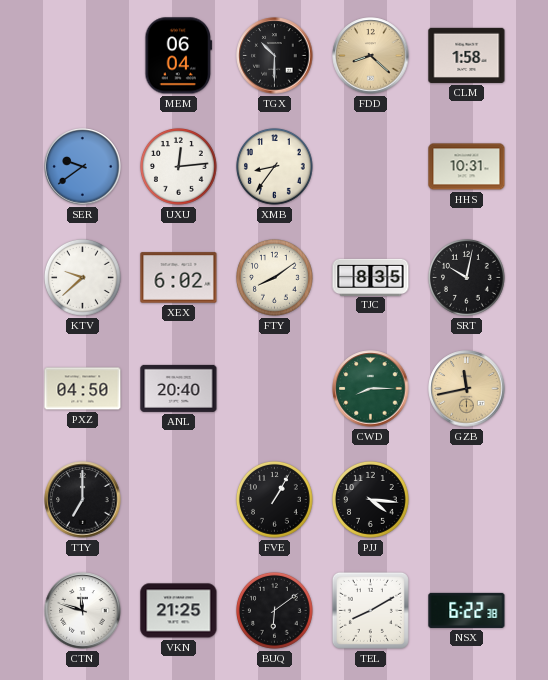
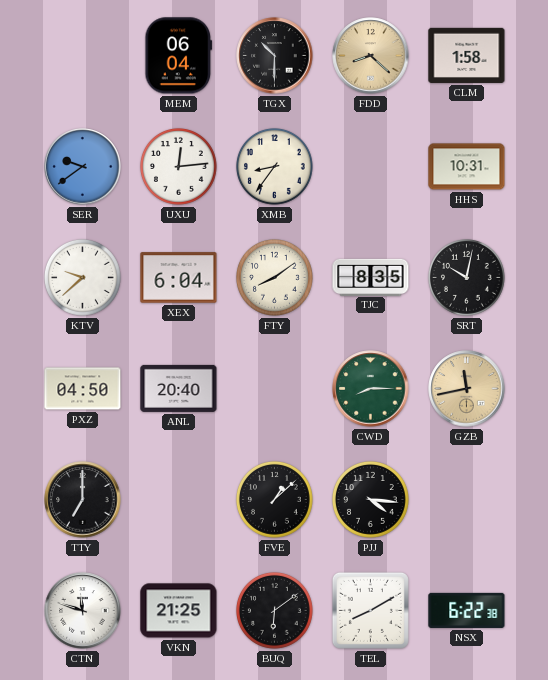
XEX: 6:02 -> 6:04 (179, 278)
FVE: 1:05 -> 1:08 (275, 500)
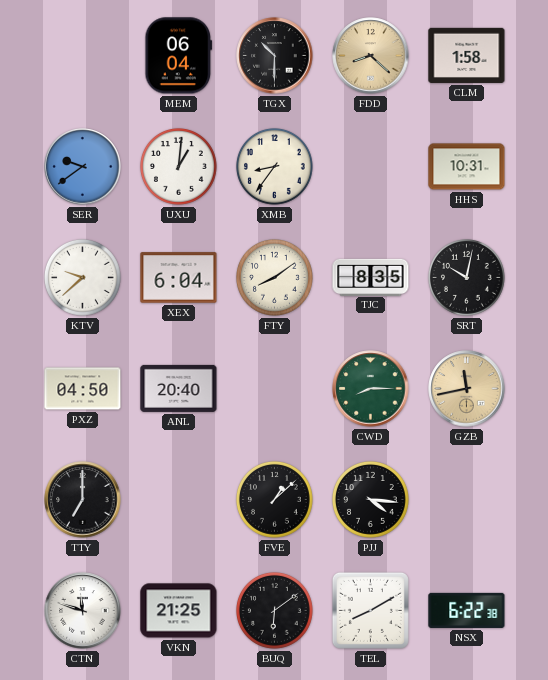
UXU: 12:14 -> 1:01 (179, 167)
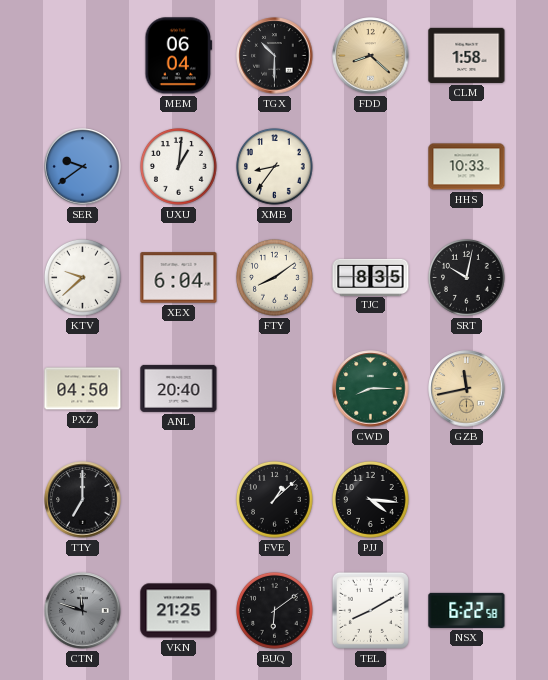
HHS: 10:31 -> 10:33 (467, 167)
CTN dial: white -> grey (83, 611)
NSX: 6:22:38 -> 6:22:58 (467, 610)
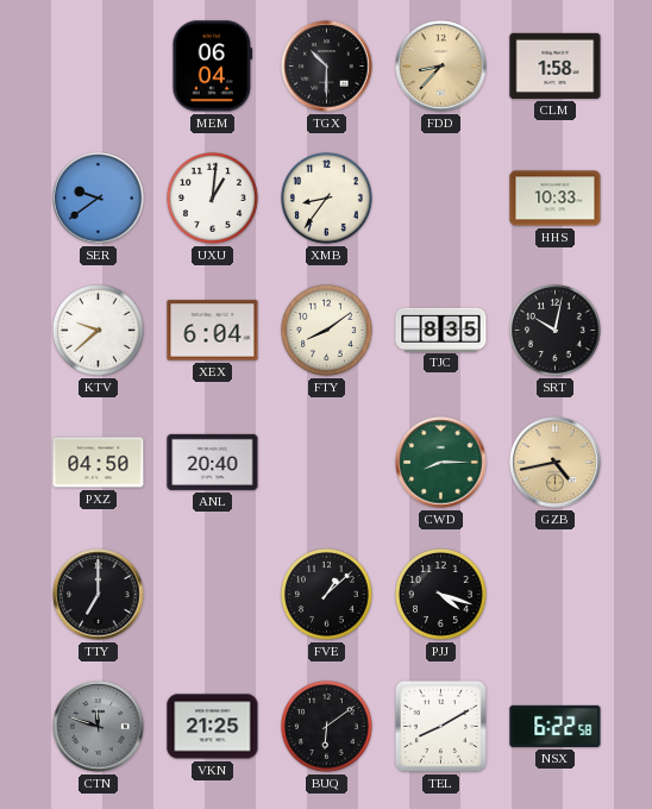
FDD: 8:22 -> 8:37 (441, 67)
GZB: 11:43 -> 4:43 (556, 463)
PJJ: 4:16 -> 4:18 (441, 595)
